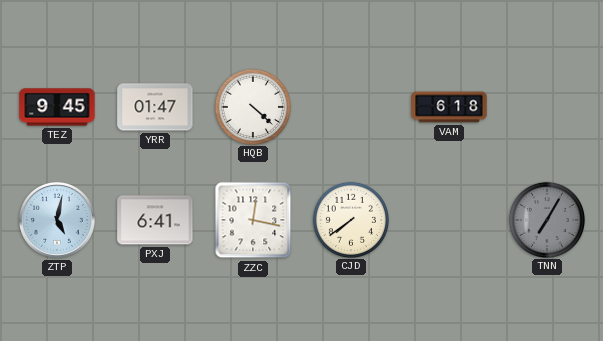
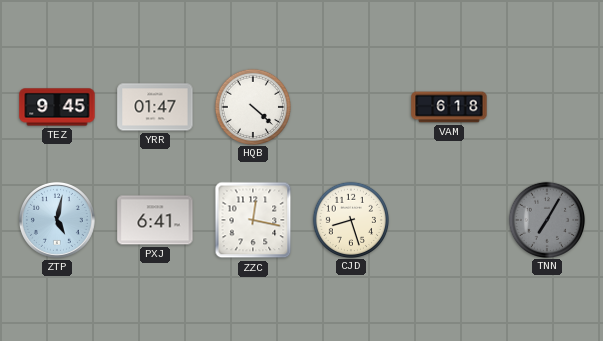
CJD: 7:39 -> 8:27 (350, 219)
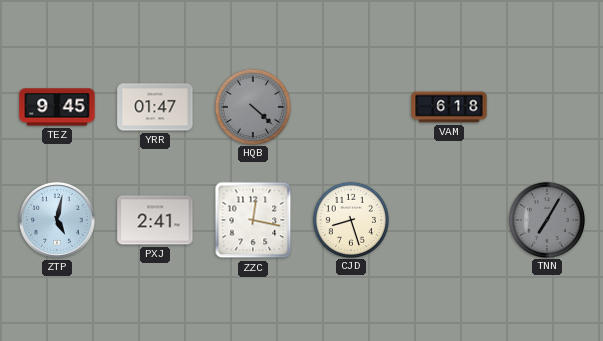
HQB dial: white -> grey (252, 106)
PXJ: 6:41 -> 2:41 (155, 220)
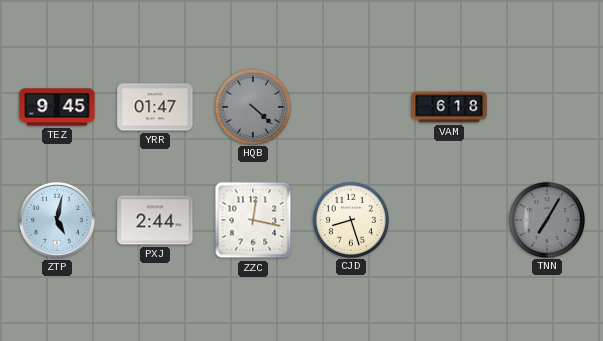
PXJ: 2:41 -> 2:44 (155, 220)
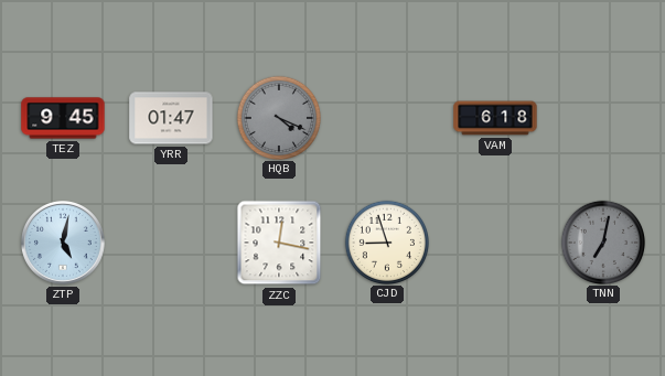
HQB: 4:22 -> 4:19 (278, 117)
PXJ: 2:44 -> none (155, 220)
CJD: 8:27 -> 8:57 (386, 241)
TNN: 7:05 -> 7:02 (602, 241)
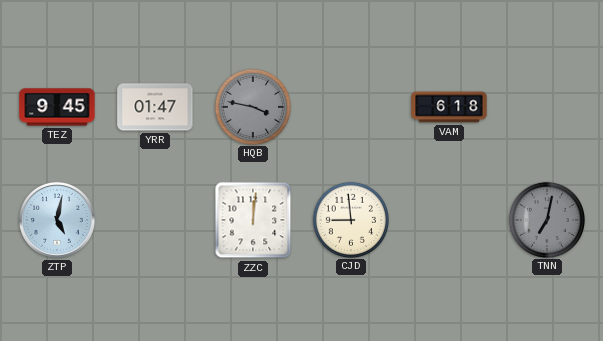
HQB: 4:19 -> 3:47 (252, 106)
ZZC: 12:17 -> 12:01 (253, 220)
CJD: 8:57 -> 8:59 (350, 219)
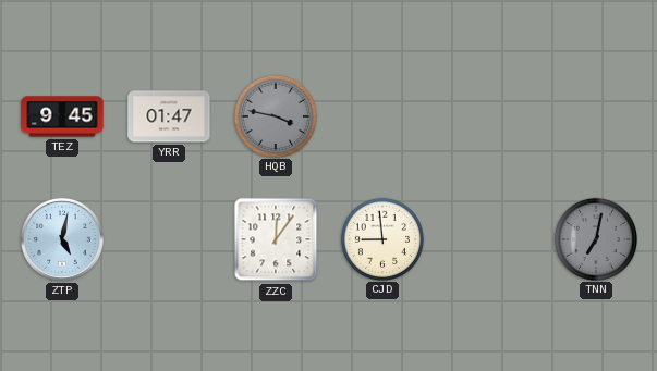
VAM: 6:18 -> none (449, 107)
ZZC: 12:01 -> 12:06 (276, 239)
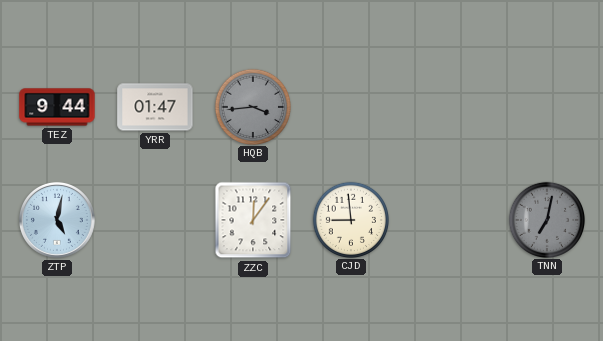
TEZ: 9:45 -> 9:44 (57, 107)
HQB: 3:47 -> 3:44 (252, 106)
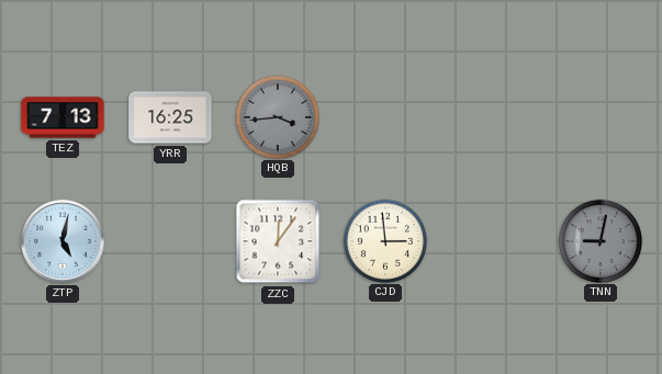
TEZ: 9:44 -> 7:13 (63, 117)
YRR: 01:47 -> 16:25 (170, 117)
CJD: 8:59 -> 2:59 (384, 240)
TNN: 7:02 -> 9:02 (599, 240)
